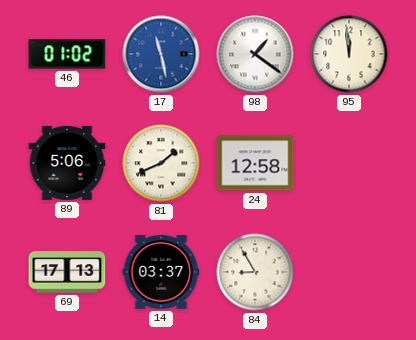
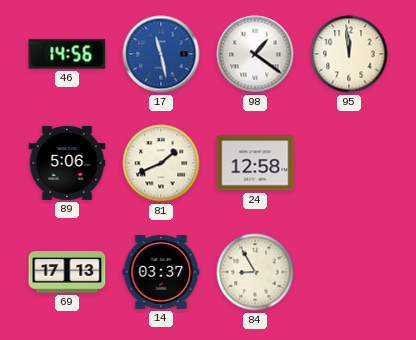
46: 01:02 -> 14:56 (67, 54)
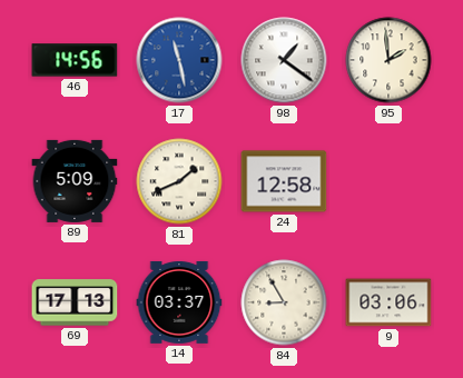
95: 11:59 -> 1:59 (388, 60)
89: 5:06 -> 5:09 (75, 181)
9: none -> 03:06 (388, 302)
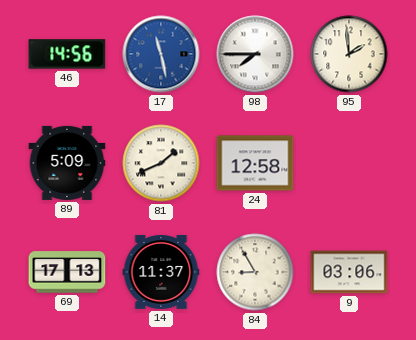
98: 1:21 -> 7:45 (255, 54)
14: 03:37 -> 11:37 (161, 272)
